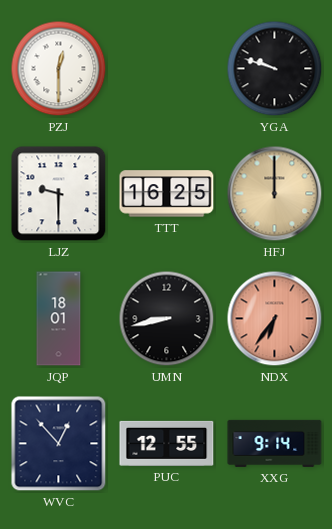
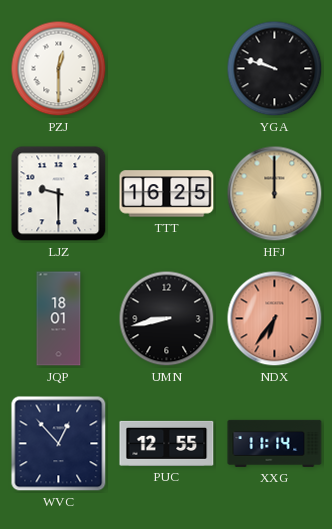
XXG: 9:14 -> 11:14 (275, 443)
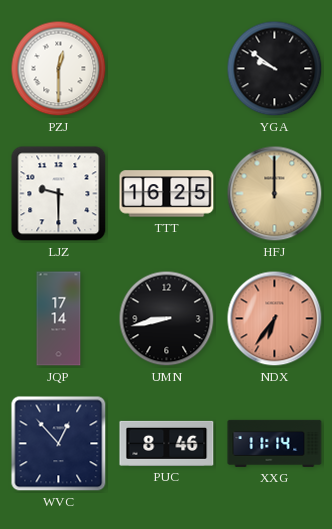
YGA: 9:48 -> 9:51 (275, 69)
JQP: 18:01 -> 17:14 (59, 319)
PUC: 12:55 -> 8:46 (167, 443)
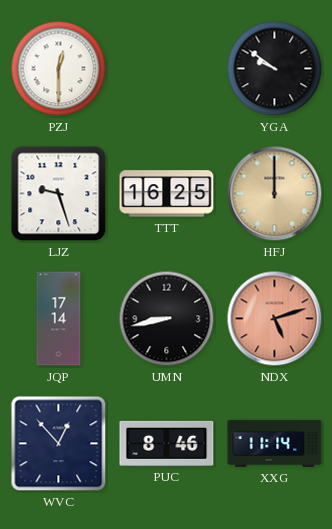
LJZ: 9:30 -> 9:27 (59, 194)
NDX: 6:36 -> 5:12 (275, 319)
